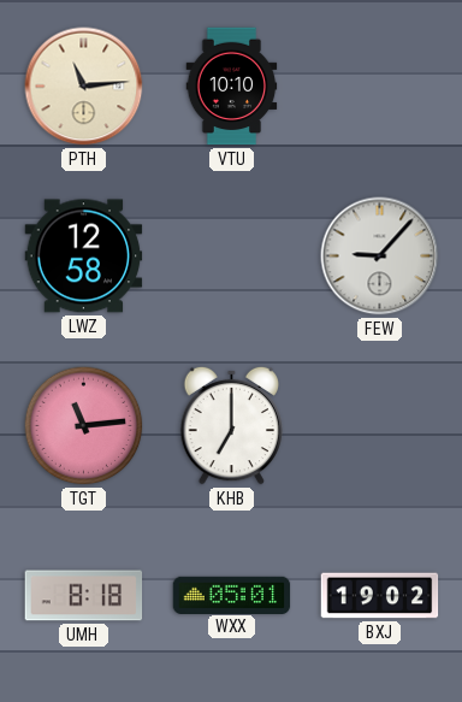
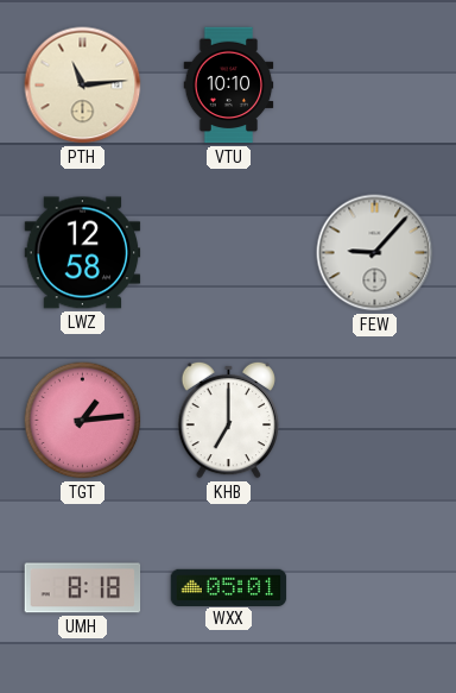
TGT: 11:14 -> 1:14 (83, 421)
BXJ: 19:02 -> none (380, 596)
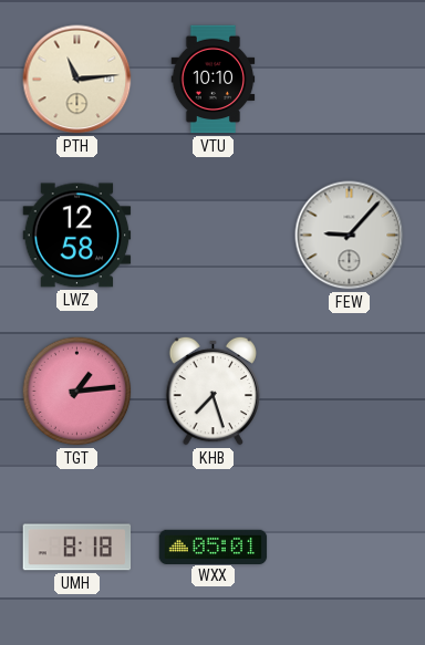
KHB: 7:00 -> 7:27 (214, 391)
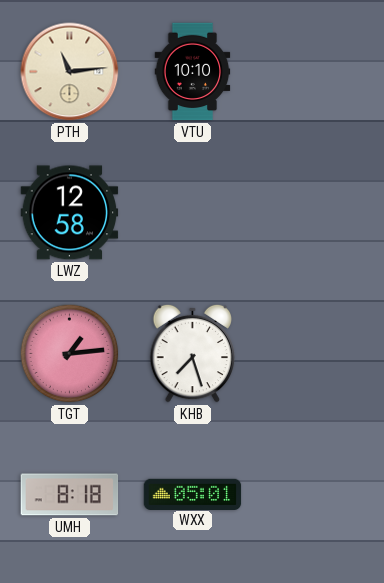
FEW: 9:07 -> none (350, 236)
